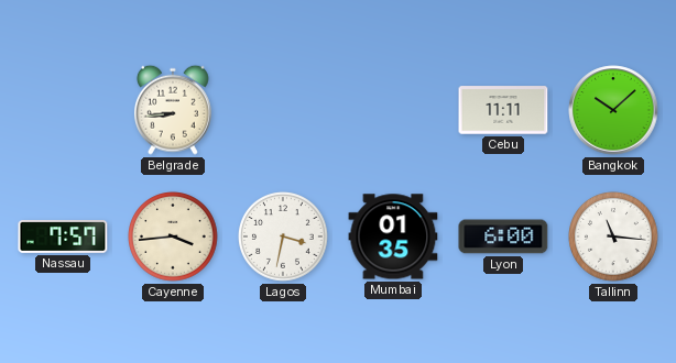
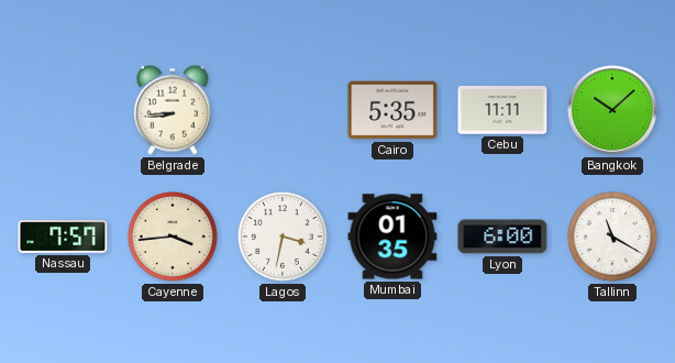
Cairo: none -> 5:35 (392, 110)
Tallinn: 11:16 -> 11:20 (613, 238)
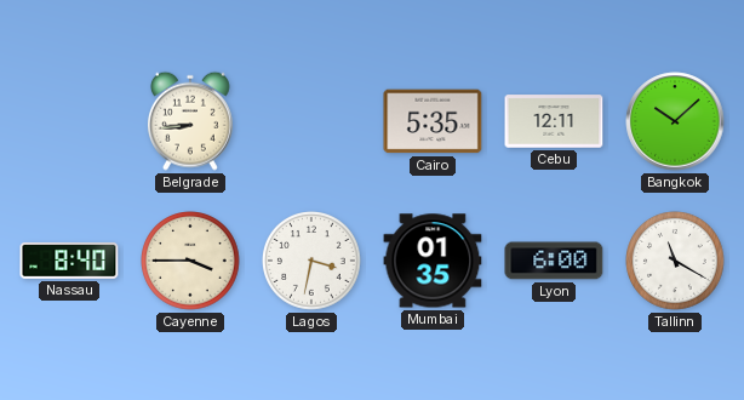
Cebu: 11:11 -> 12:11 (554, 121)
Nassau: 7:57 -> 8:40 (69, 262)
Cayenne: 3:44 -> 3:45 (191, 262)
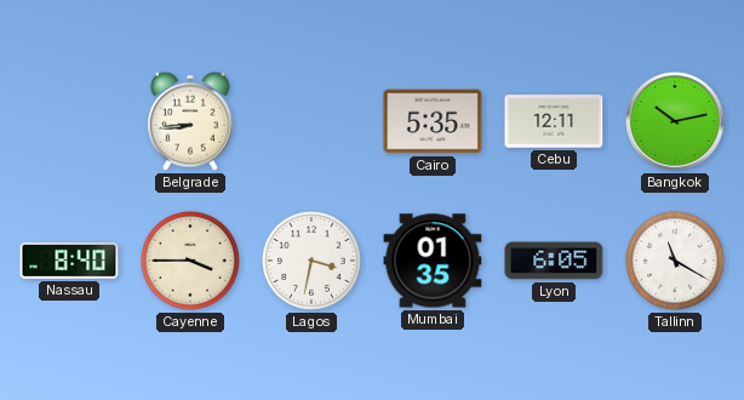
Bangkok: 10:08 -> 10:13 (675, 121)
Lyon: 6:00 -> 6:05 (554, 261)
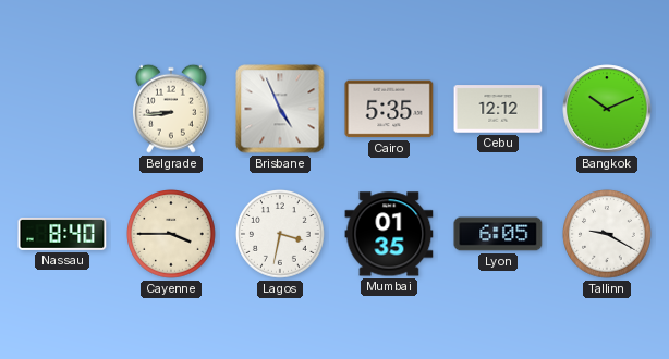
Brisbane: none -> 4:56 (280, 109)
Cebu: 12:11 -> 12:12 (498, 109)
Bangkok: 10:13 -> 10:11 (607, 109)
Tallinn: 11:20 -> 9:20 (608, 235)
